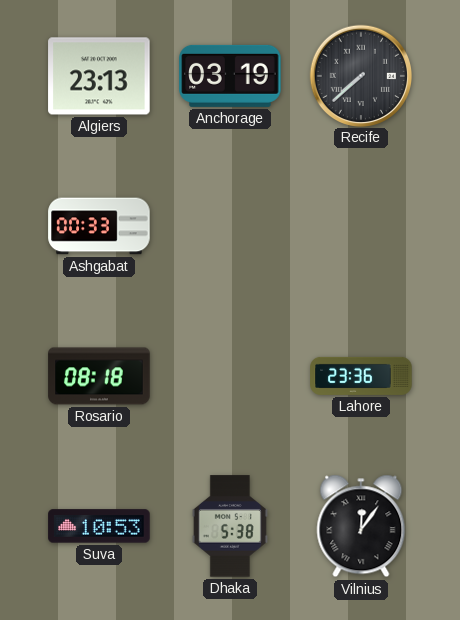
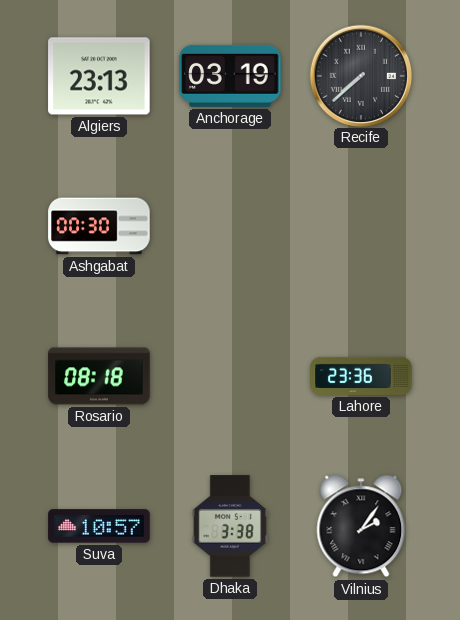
Ashgabat: 00:33 -> 00:30 (99, 226)
Suva: 10:53 -> 10:57 (99, 526)
Dhaka: 5:38 -> 3:38 (230, 526)
Vilnius: 12:06 -> 2:06 (361, 526)
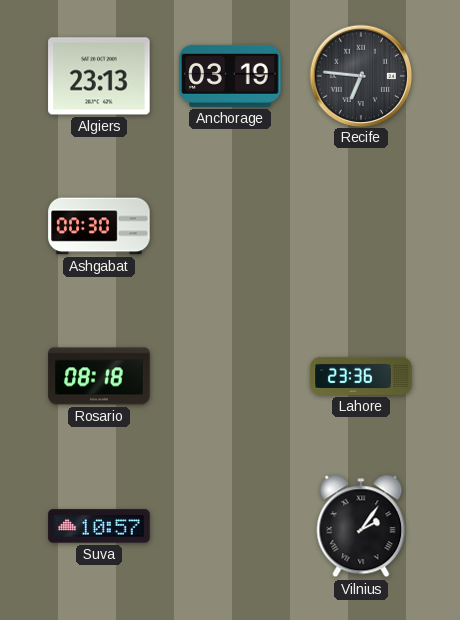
Recife: 7:38 -> 6:46 (360, 75)
Dhaka: 3:38 -> none (230, 526)
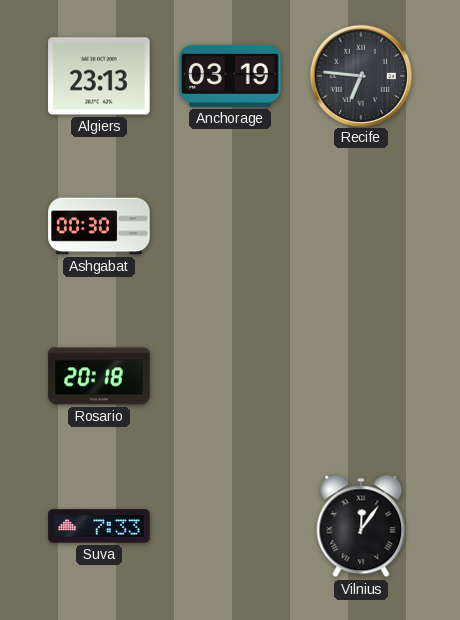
Rosario: 08:18 -> 20:18 (99, 376)
Lahore: 23:36 -> none (361, 376)
Suva: 10:57 -> 7:33 (99, 526)
Vilnius: 2:06 -> 12:06 (361, 526)
